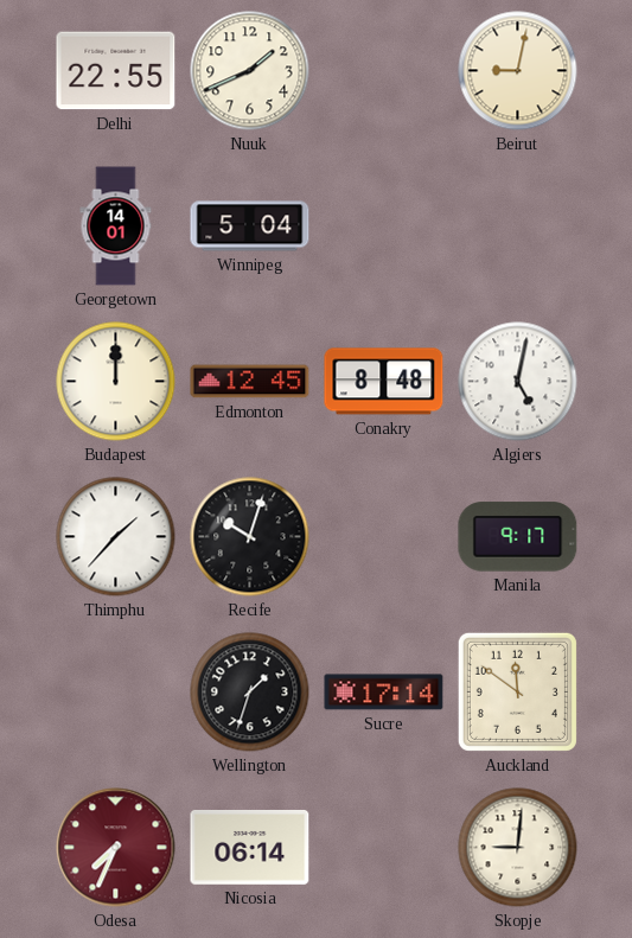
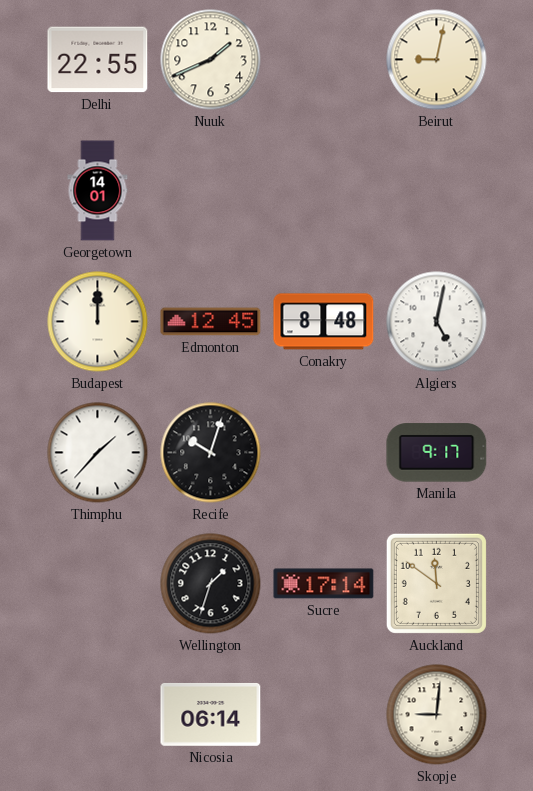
Winnipeg: 5:04 -> none (250, 226)
Odesa: 7:34 -> none (116, 848)
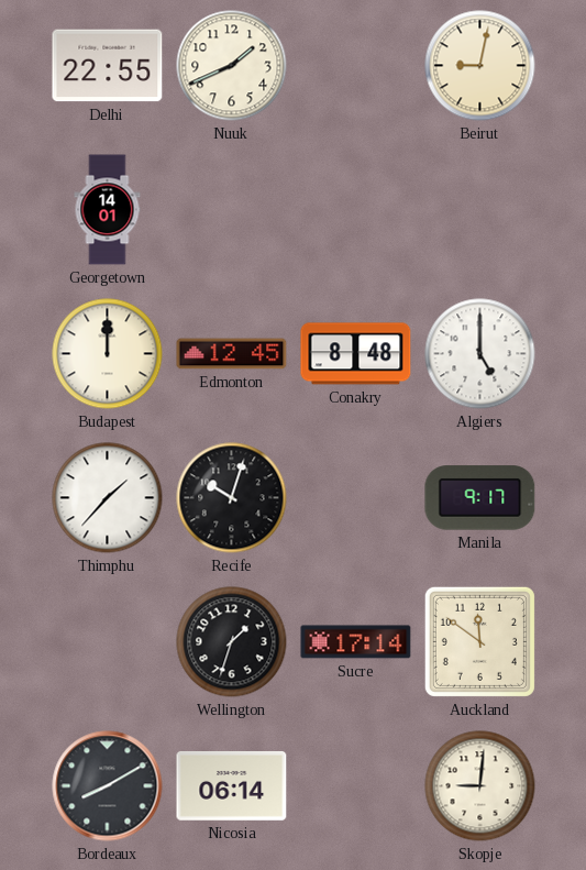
Algiers: 5:02 -> 5:00 (480, 354)
Bordeaux: none -> 8:10 (108, 786)
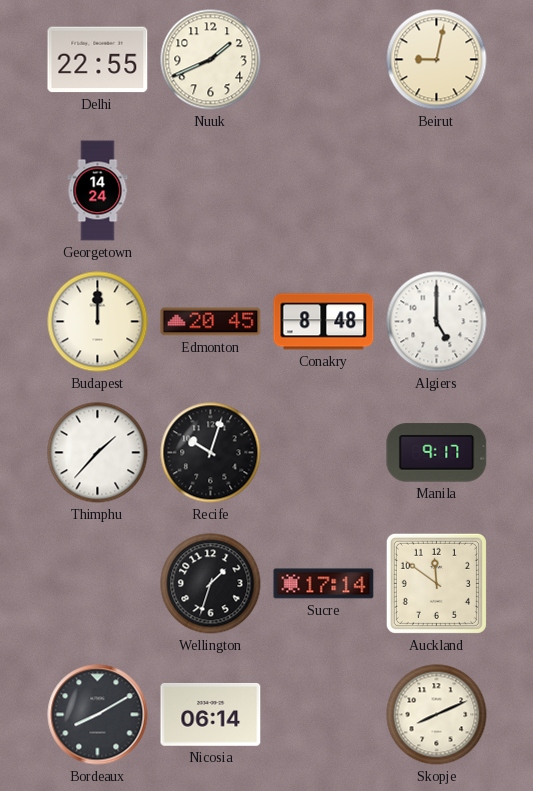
Georgetown: 14:01 -> 14:24 (98, 191)
Edmonton: 12:45 -> 20:45 (211, 322)
Skopje: 9:01 -> 8:11 (437, 715)
